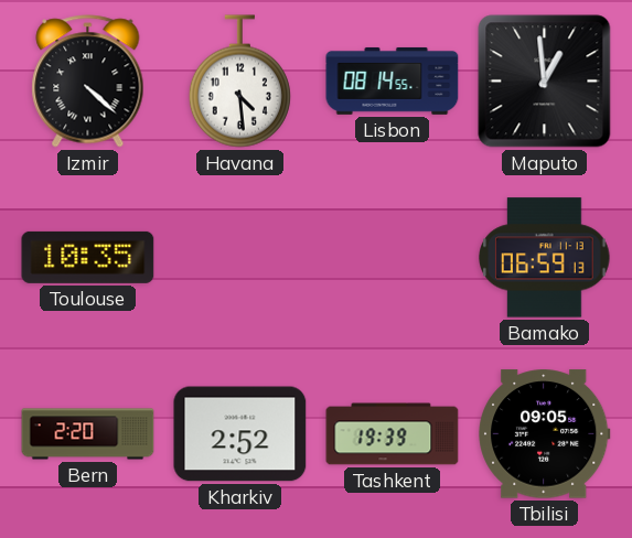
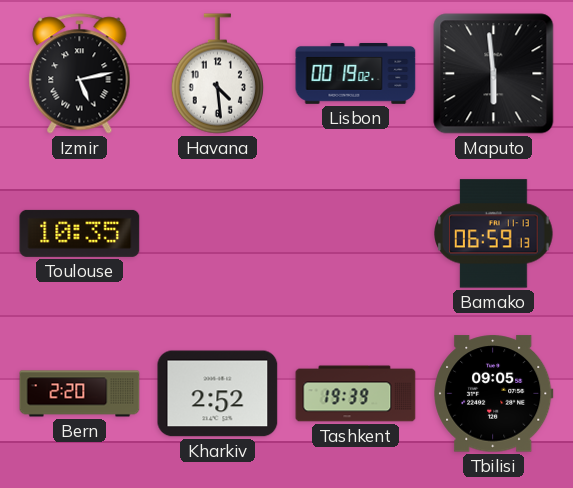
Izmir: 4:22 -> 5:13 (80, 74)
Lisbon: 08:14 -> 00:19 (356, 73)
Maputo: 12:59 -> 5:59 (494, 74)
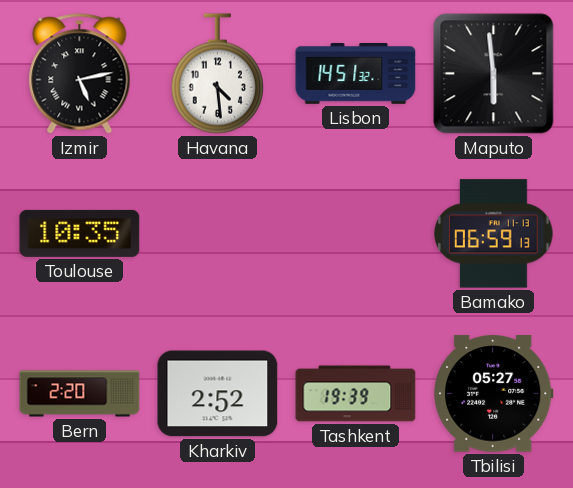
Lisbon: 00:19 -> 14:51 (356, 73)
Tbilisi: 09:05 -> 05:27 (494, 394)
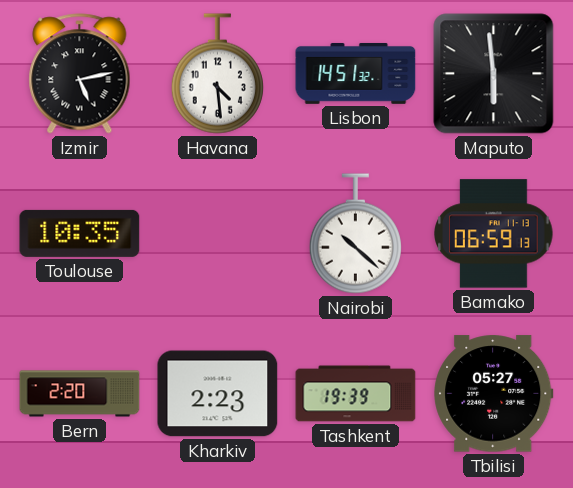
Nairobi: none -> 10:22 (355, 234)
Kharkiv: 2:52 -> 2:23 (218, 394)
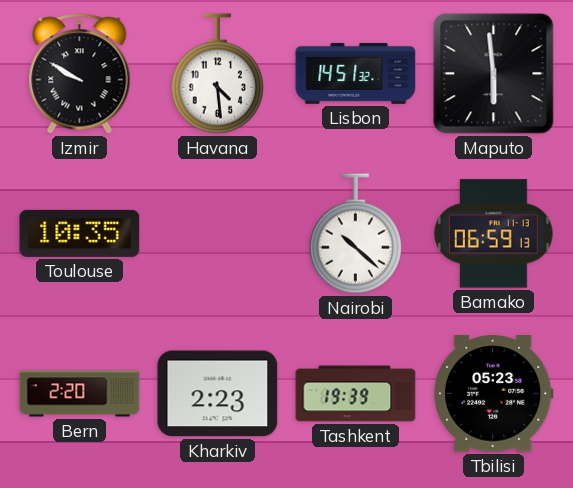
Izmir: 5:13 -> 9:50 (80, 74)
Tbilisi: 05:27 -> 05:23 (494, 394)
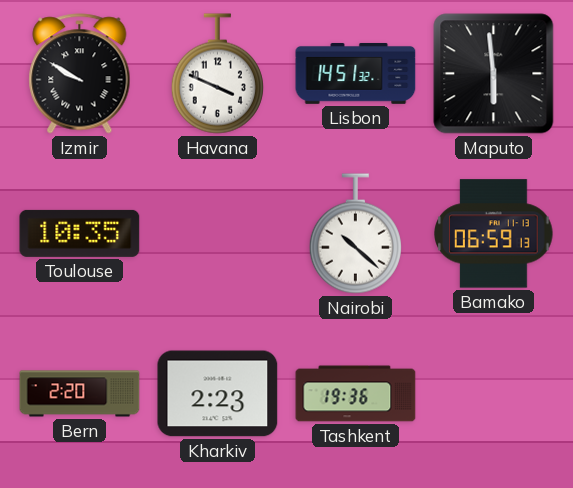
Havana: 4:29 -> 3:49 (217, 74)
Tashkent: 19:39 -> 19:36 (356, 394)
Tbilisi: 05:23 -> none (494, 394)
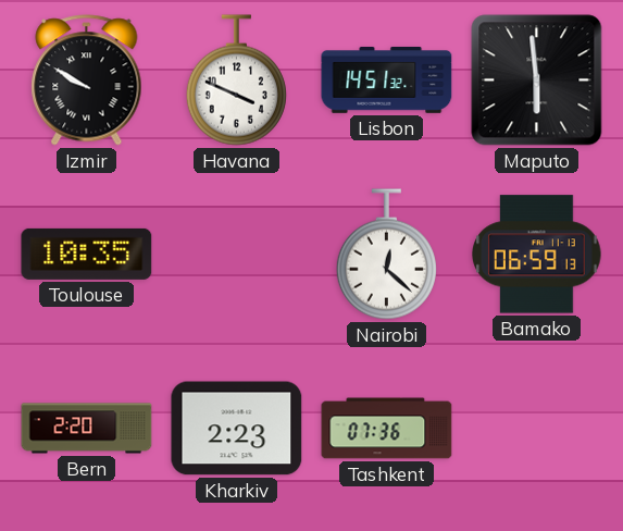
Nairobi: 10:22 -> 12:22 (386, 255)
Tashkent: 19:36 -> 07:36 (387, 429)
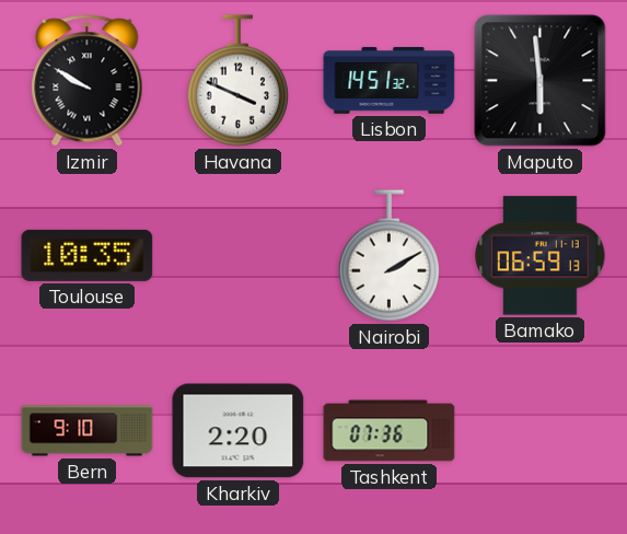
Nairobi: 12:22 -> 2:10 (388, 256)
Bern: 2:20 -> 9:10 (88, 431)
Kharkiv: 2:23 -> 2:20 (239, 431)
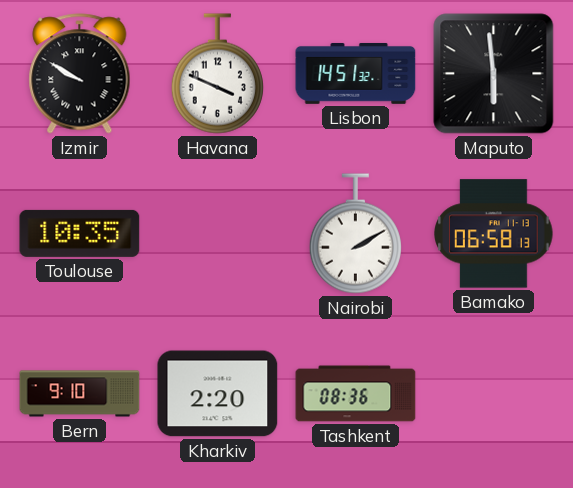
Bamako: 06:59 -> 06:58 (494, 234)
Tashkent: 07:36 -> 08:36 (356, 394)
